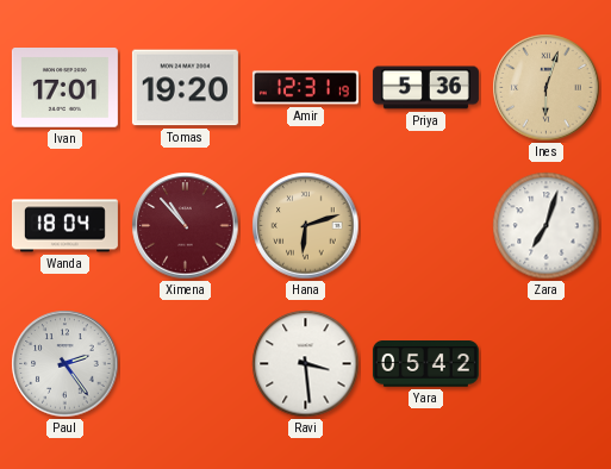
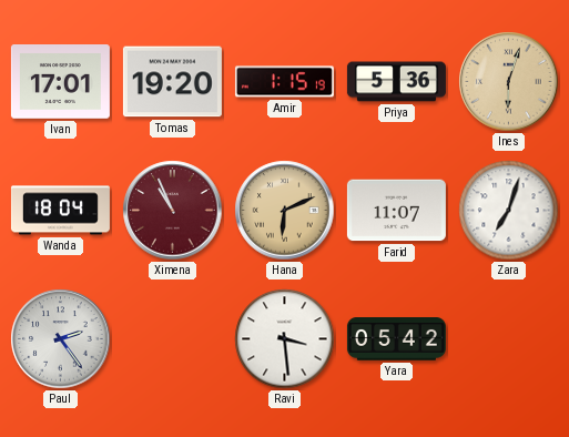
Amir: 12:31 -> 1:15 (284, 82)
Ximena: 10:53 -> 10:56 (173, 211)
Hana: 6:12 -> 6:11 (285, 211)
Farid: none -> 11:07 (396, 211)
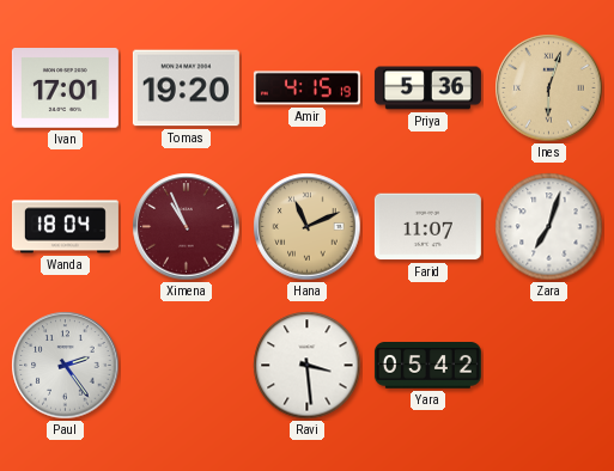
Amir: 1:15 -> 4:15 (306, 88)
Hana: 6:11 -> 11:11 (308, 227)
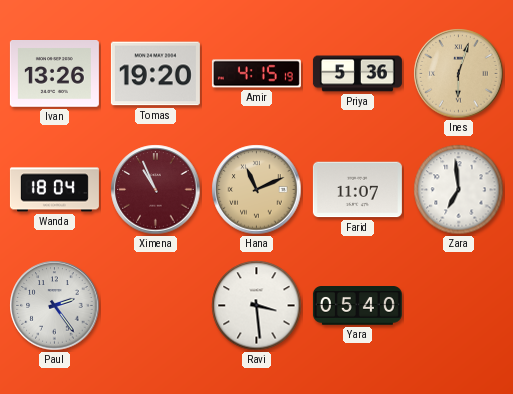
Ivan: 17:01 -> 13:26 (54, 74)
Zara: 7:03 -> 6:59 (459, 190)
Yara: 05:42 -> 05:40 (357, 306)
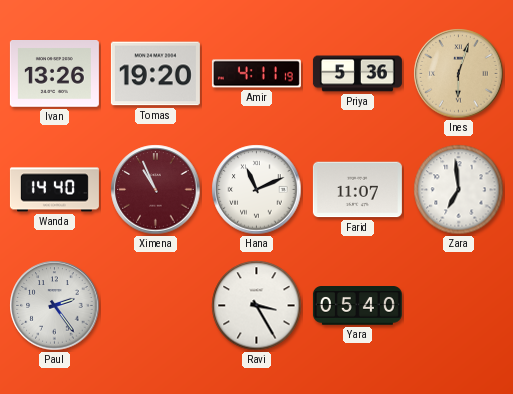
Amir: 4:15 -> 4:11 (256, 74)
Wanda: 18:04 -> 14:40 (54, 190)
Hana dial: champagne -> white (257, 190)
Ravi: 3:29 -> 3:25 (257, 306)
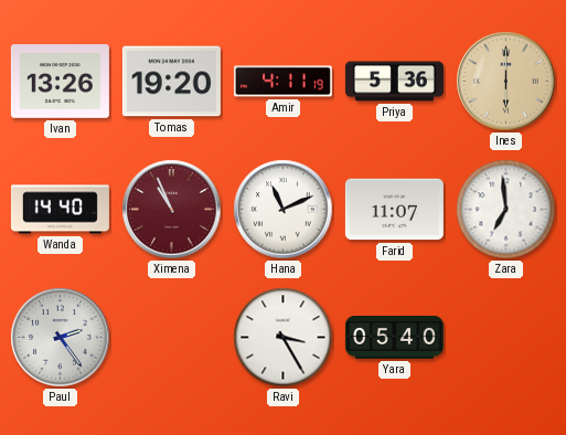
Ines: 6:03 -> 6:00 (506, 82)
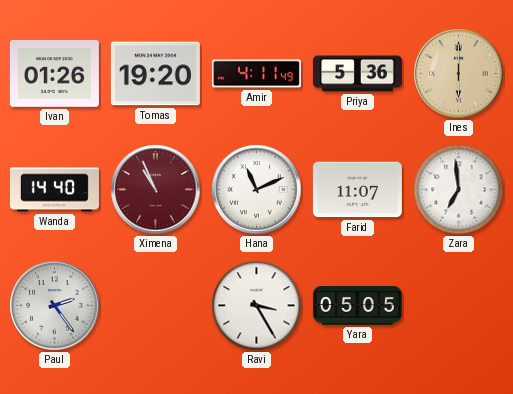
Ivan: 13:26 -> 01:26 (54, 74)
Amir: 4:11:19 -> 4:11:49 (256, 74)
Yara: 05:40 -> 05:05 (357, 306)
